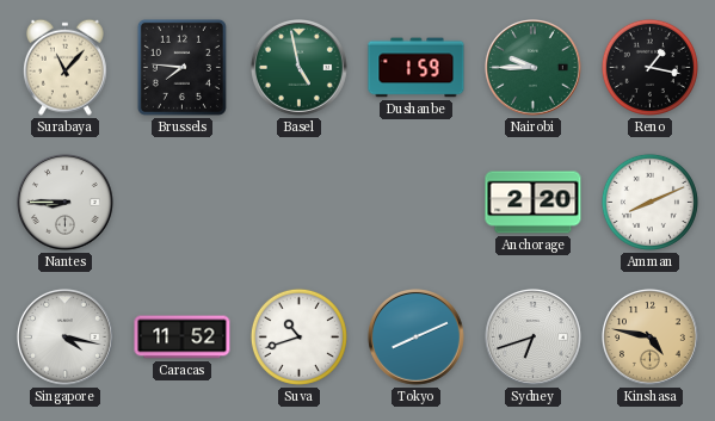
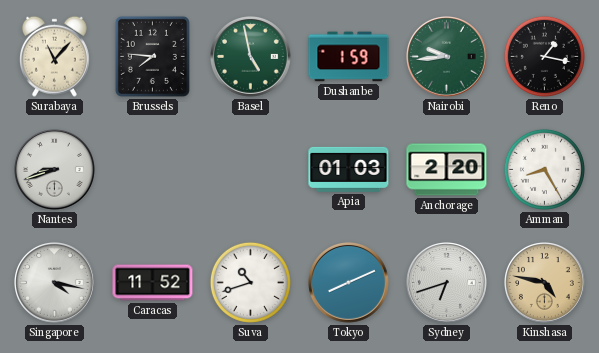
Nairobi: 9:45 -> 9:44 (447, 57)
Nantes: 8:45 -> 8:42 (55, 170)
Apia: none -> 01:03 (349, 169)
Amman: 8:11 -> 8:25 (544, 169)
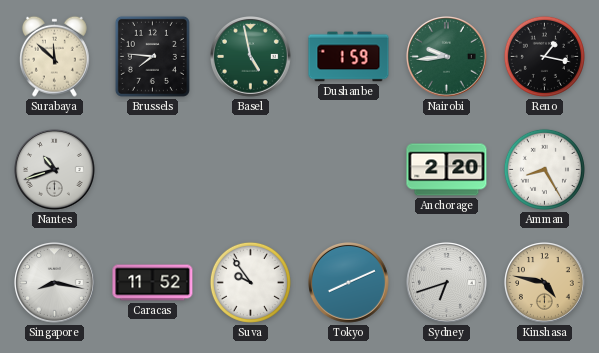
Surabaya: 11:07 -> 11:52 (54, 56)
Nantes: 8:42 -> 10:42 (55, 170)
Apia: 01:03 -> none (349, 169)
Singapore: 4:17 -> 8:17 (55, 283)
Suva: 10:42 -> 9:54 (250, 282)
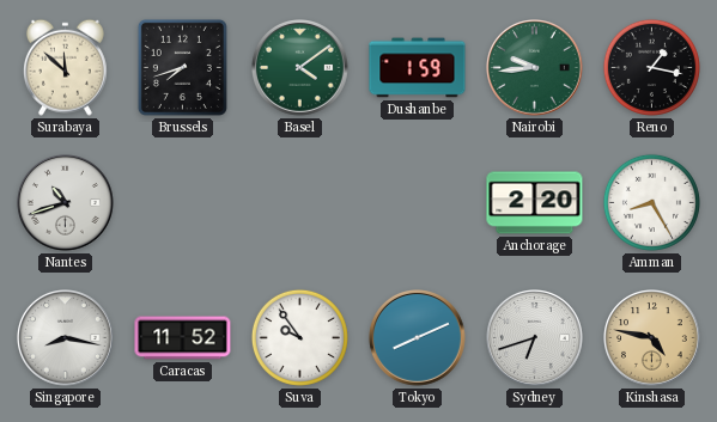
Brussels: 7:46 -> 7:42 (182, 67)
Basel: 4:58 -> 4:09 (300, 68)
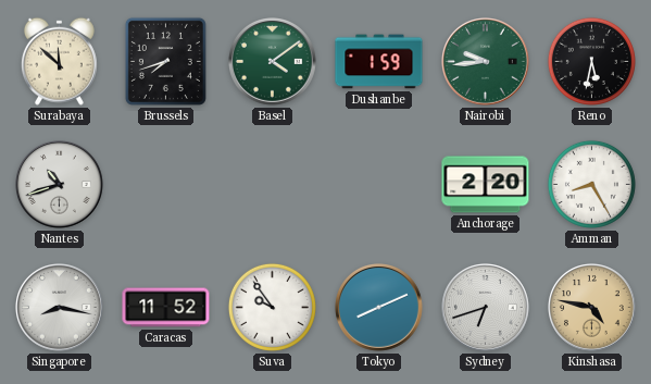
Reno: 1:17 -> 5:32 (591, 61)
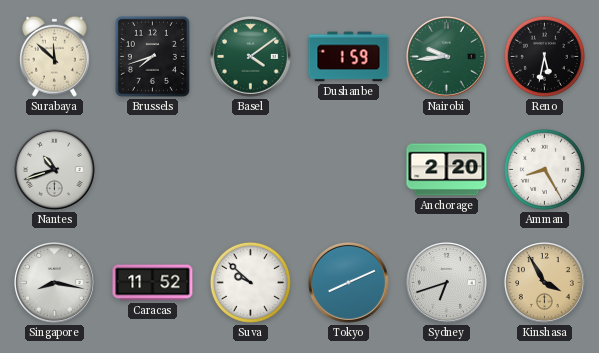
Suva: 9:54 -> 9:52 (250, 282)
Kinshasa: 4:47 -> 3:55 (545, 283)
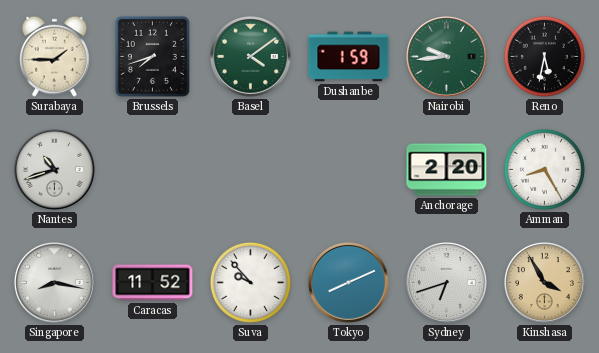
Surabaya: 11:52 -> 1:45 (54, 56)
Suva: 9:52 -> 9:53 (250, 282)
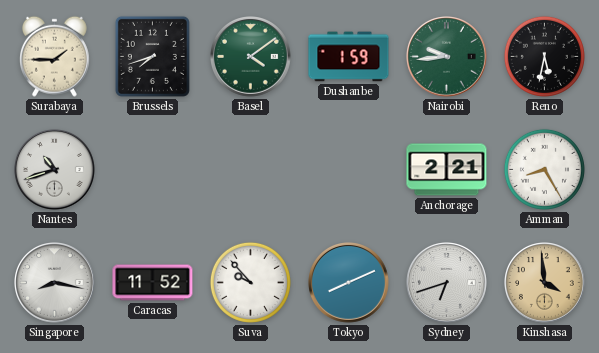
Anchorage: 2:20 -> 2:21 (447, 170)
Kinshasa: 3:55 -> 3:59 (545, 283)
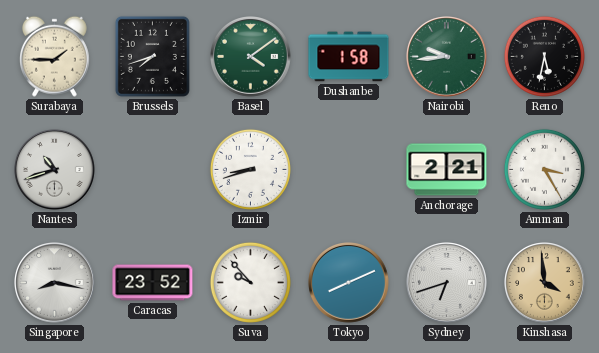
Dushanbe: 1:59 -> 1:58 (349, 57)
Izmir: none -> 8:42 (250, 169)
Amman: 8:25 -> 3:25 (544, 169)
Caracas: 11:52 -> 23:52 (153, 283)
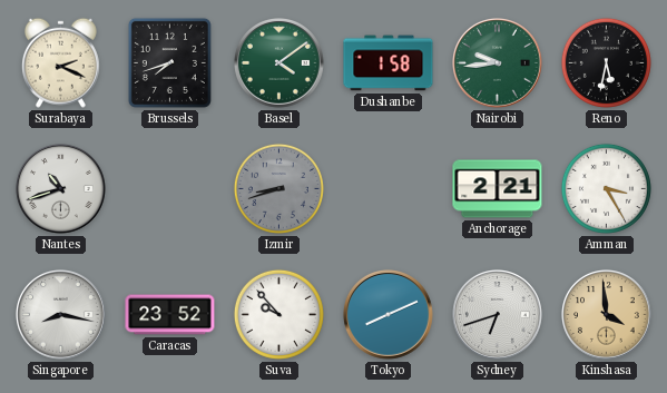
Surabaya: 1:45 -> 2:19 (60, 62)
Izmir dial: white -> grey (278, 188)
